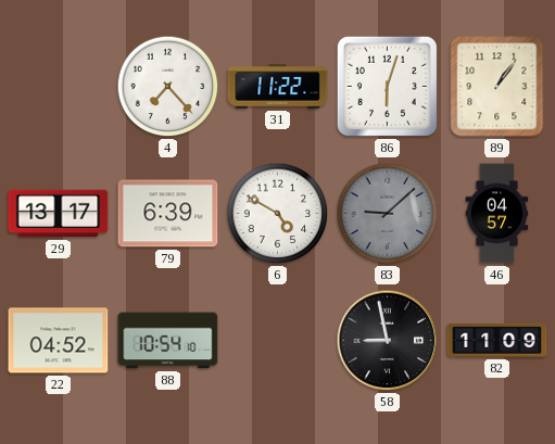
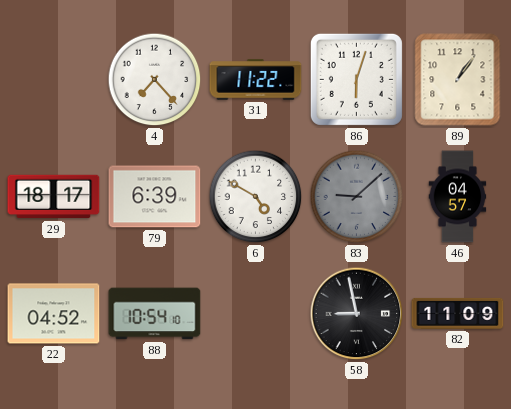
29: 13:17 -> 18:17 (54, 197)
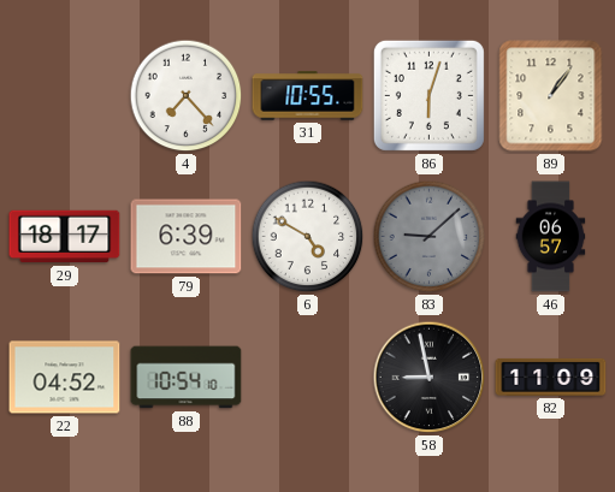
31: 11:22 -> 10:55 (308, 96)
46: 04:57 -> 06:57 (551, 237)
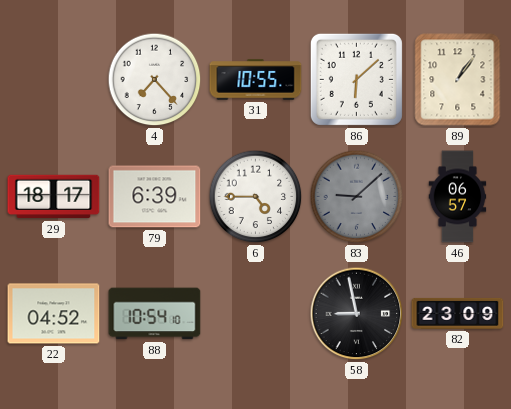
86: 6:03 -> 6:08 (356, 79)
6: 4:50 -> 4:45 (256, 197)
82: 11:09 -> 23:09 (458, 313)
